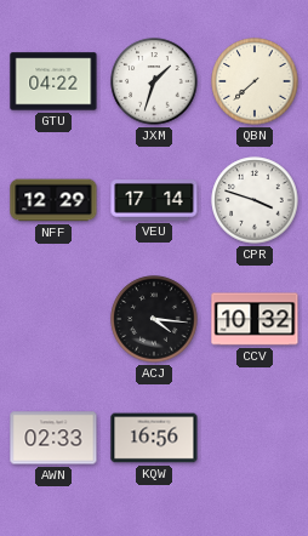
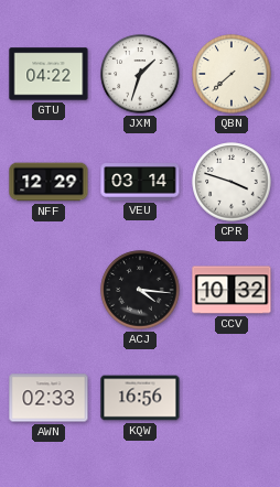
VEU: 17:14 -> 03:14 (140, 182)
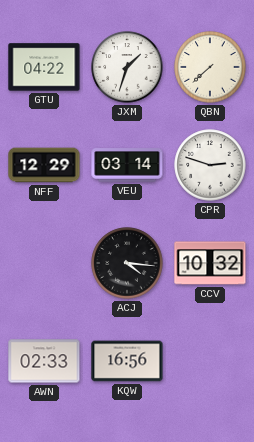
CPR: 3:48 -> 2:48 (210, 165)
